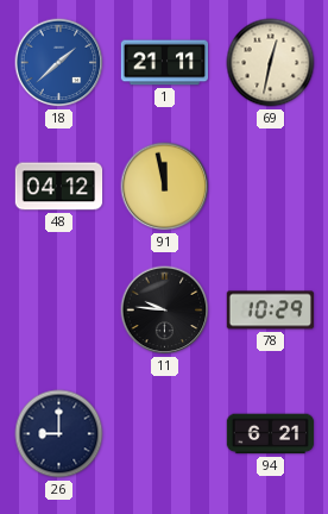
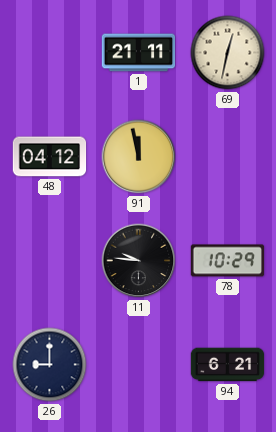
18: 1:38 -> none (59, 63)
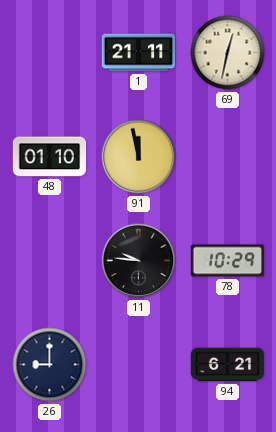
48: 04:12 -> 01:10 (50, 157)
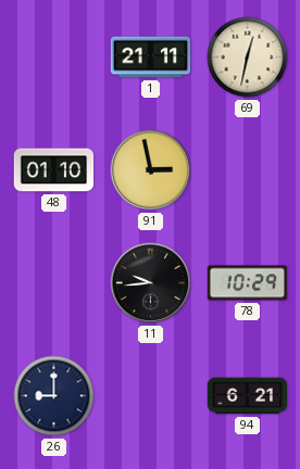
91: 11:58 -> 2:58 (151, 170)
11: 9:46 -> 9:44 (151, 283)
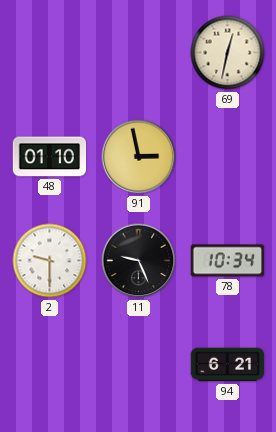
1: 21:11 -> none (151, 58)
2: none -> 9:30 (50, 261)
11: 9:44 -> 9:26 (139, 261)
78: 10:29 -> 10:34 (228, 261)
26: 9:00 -> none (54, 396)
